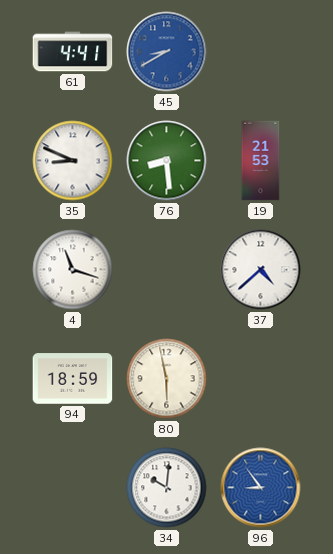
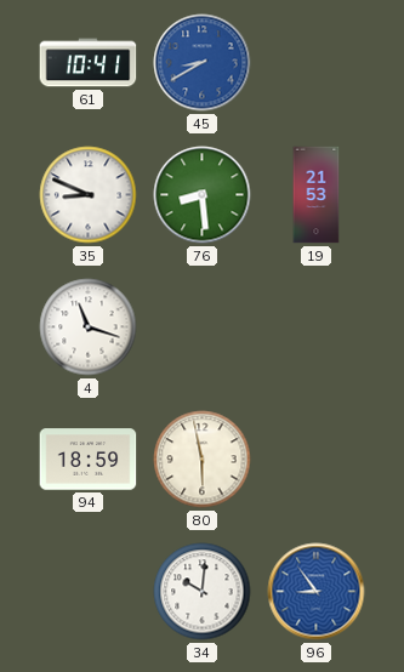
61: 4:41 -> 10:41 (89, 63)
37: 4:38 -> none (261, 270)
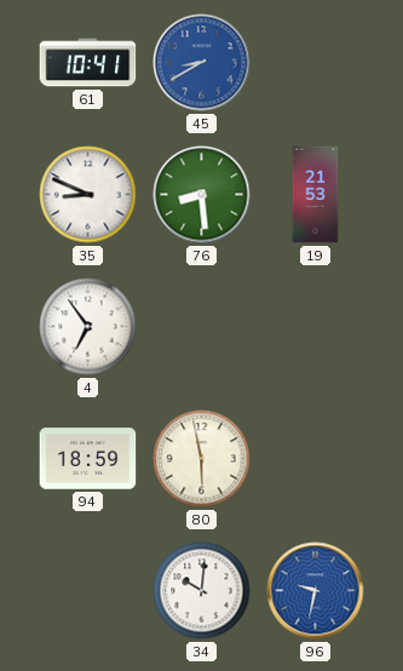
4: 11:18 -> 6:54 (88, 327)
96: 8:54 -> 9:32 (316, 591)
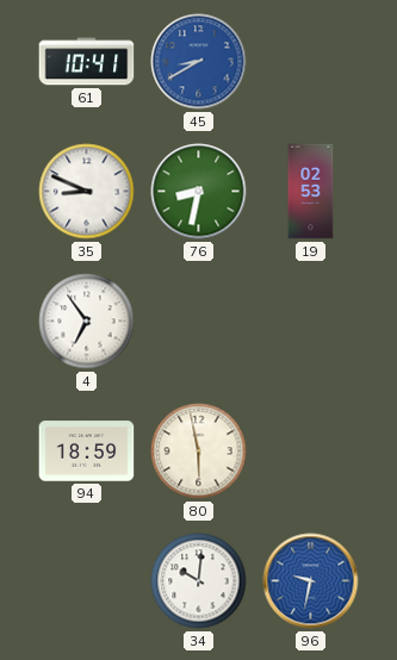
76: 8:29 -> 8:32 (199, 192)
19: 21:53 -> 02:53 (311, 192)
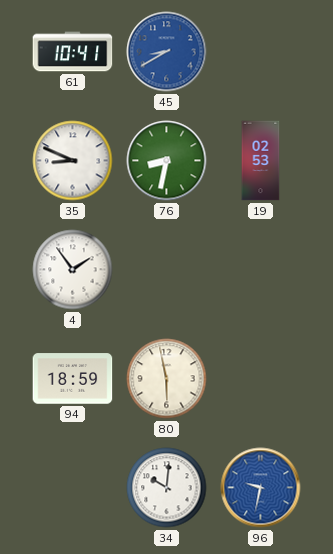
4: 6:54 -> 1:54 (73, 270)
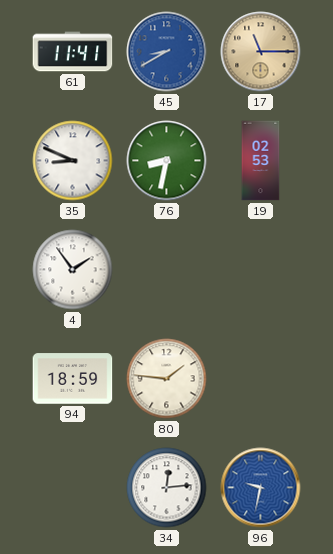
61: 10:41 -> 11:41 (73, 52)
17: none -> 11:15 (261, 52)
80: 5:58 -> 1:46 (167, 379)
34: 10:01 -> 12:14 (167, 488)
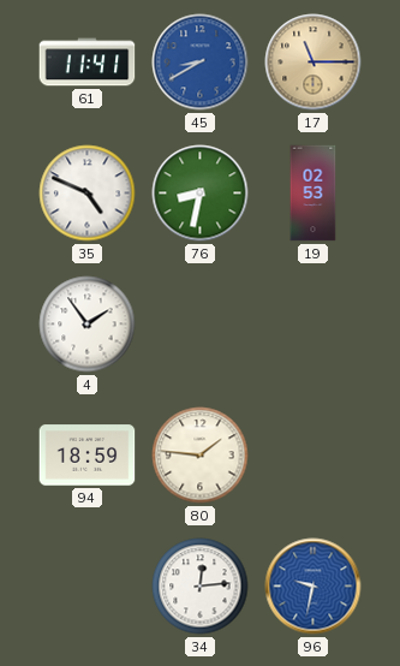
35: 8:49 -> 4:49 (88, 194)
